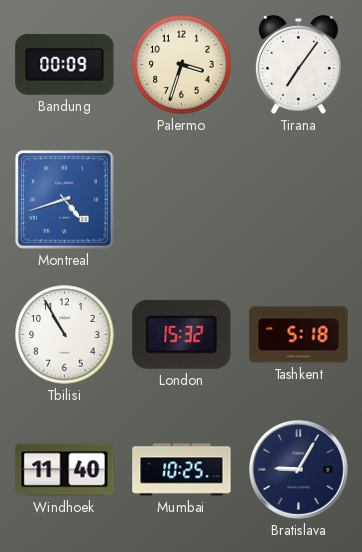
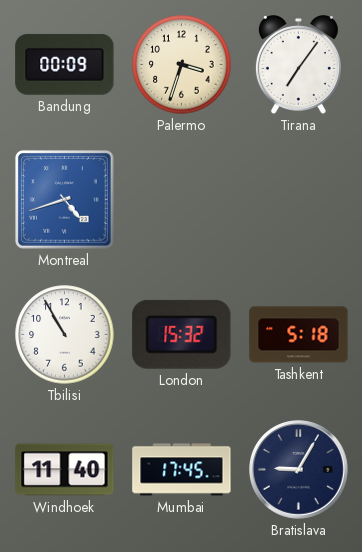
Mumbai: 10:25 -> 17:45 (182, 470)
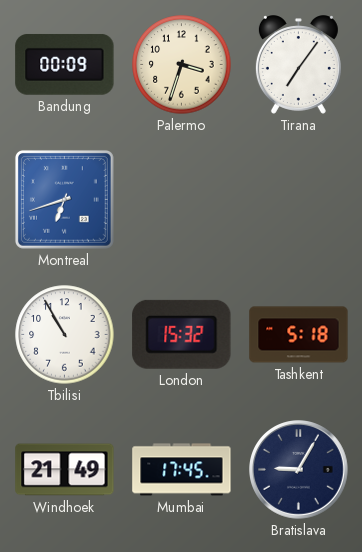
Montreal: 4:42 -> 6:42 (64, 199)
Windhoek: 11:40 -> 21:49 (65, 470)
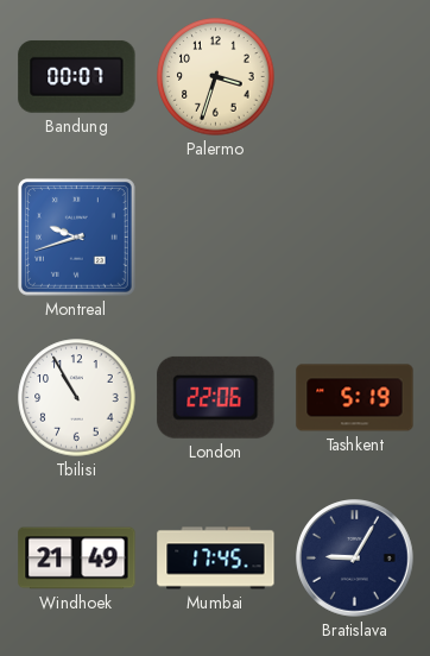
Bandung: 00:09 -> 00:07 (77, 76)
Tirana: 7:06 -> none (298, 65)
Montreal: 6:42 -> 9:42 (76, 236)
London: 15:32 -> 22:06 (216, 397)
Tashkent: 5:18 -> 5:19 (355, 398)
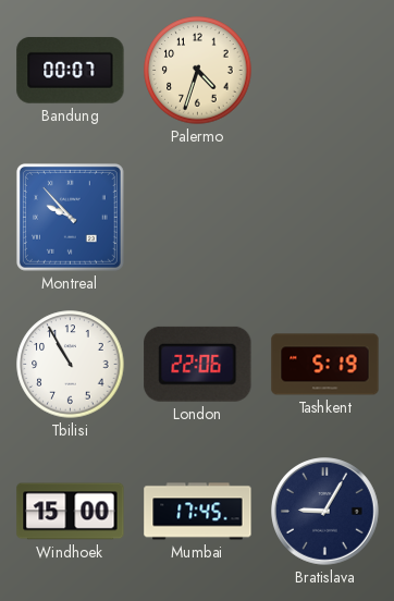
Palermo: 3:33 -> 4:33 (198, 71)
Montreal: 9:42 -> 9:53 (70, 217)
Windhoek: 21:49 -> 15:00 (71, 512)
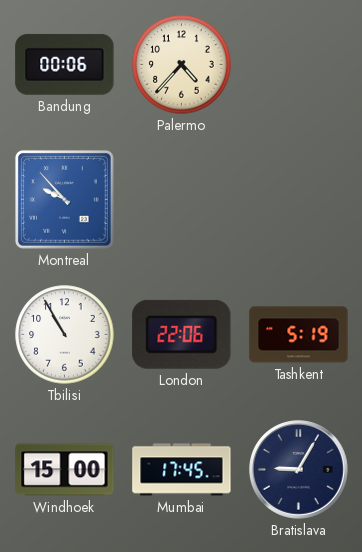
Bandung: 00:07 -> 00:06 (65, 64)
Palermo: 4:33 -> 4:37 (182, 65)
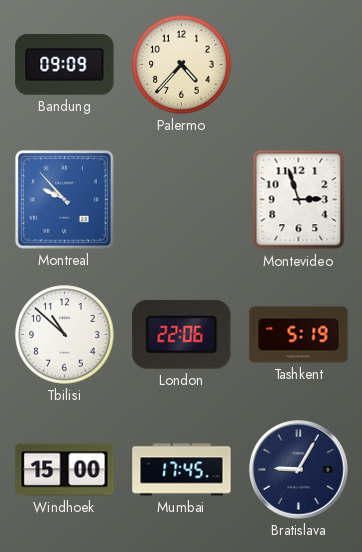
Bandung: 00:06 -> 09:09 (65, 64)
Montevideo: none -> 2:57 (299, 200)
Tbilisi: 10:55 -> 10:52 (65, 335)
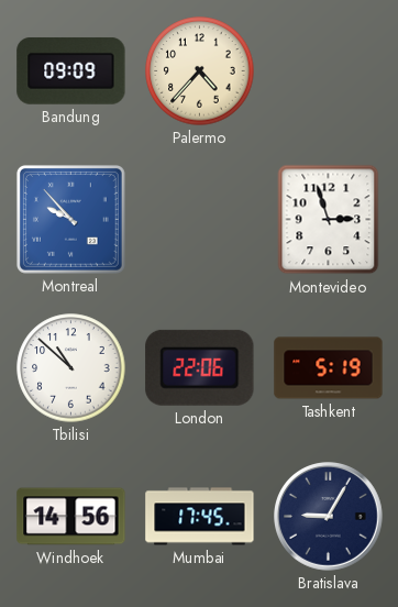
Windhoek: 15:00 -> 14:56 (71, 517)
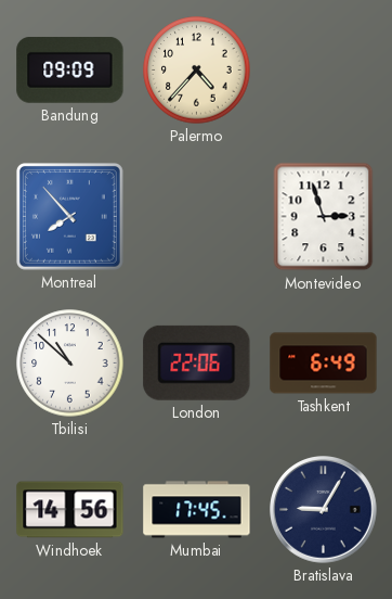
Montreal: 9:53 -> 7:53 (69, 216)
Tashkent: 5:19 -> 6:49 (324, 364)
